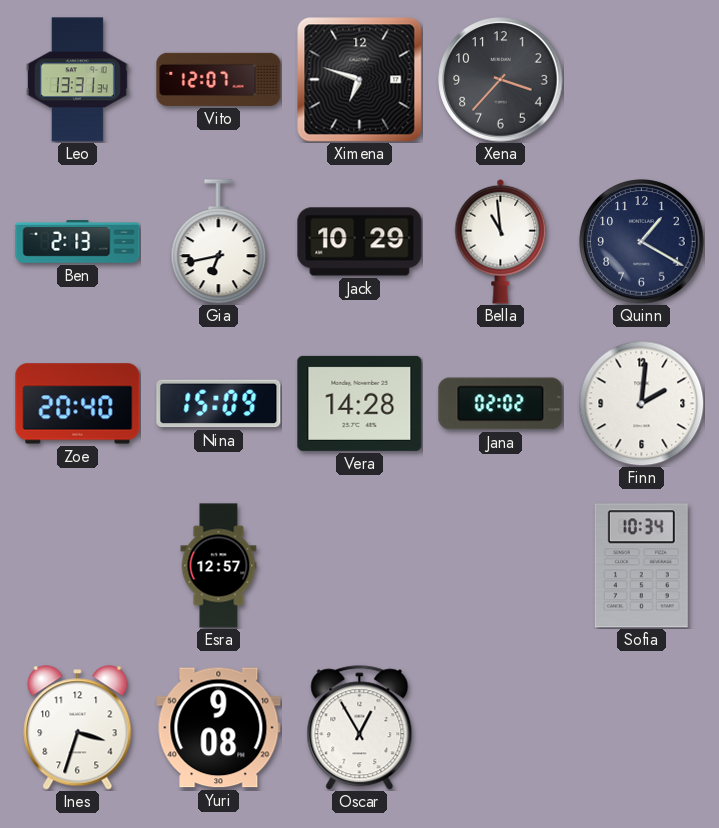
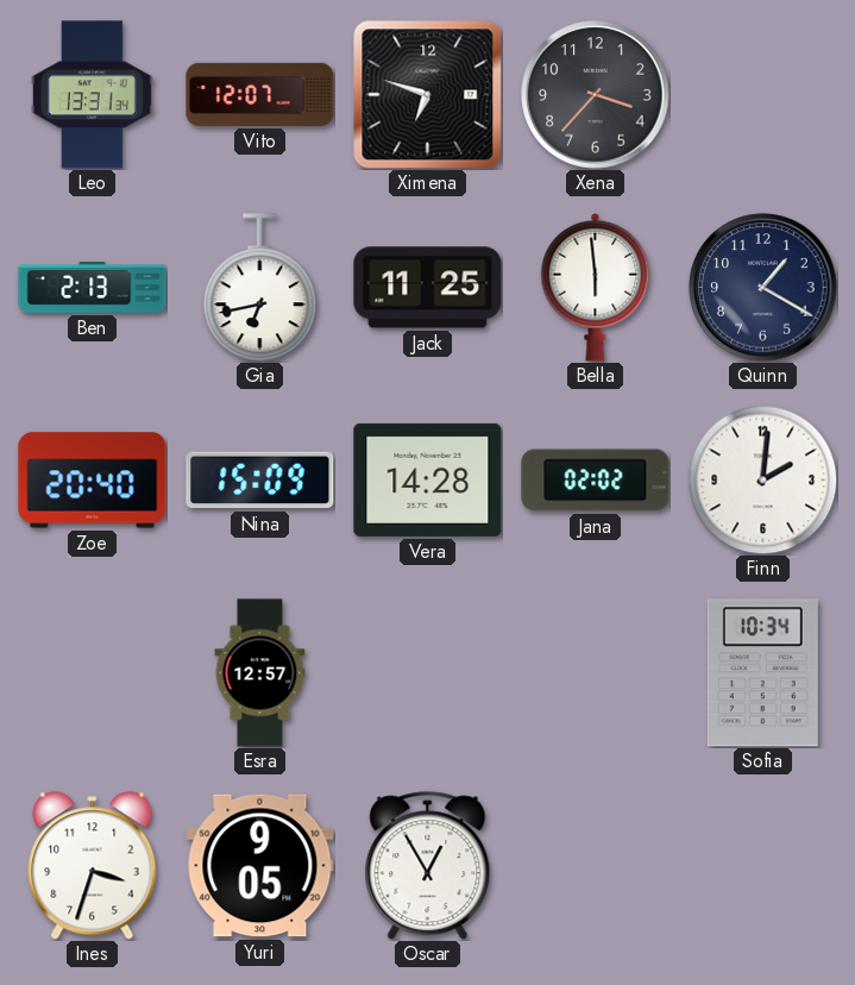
Jack: 10:29 -> 11:25 (428, 288)
Bella: 10:59 -> 5:59 (596, 287)
Yuri: 9:08 -> 9:05 (260, 866)
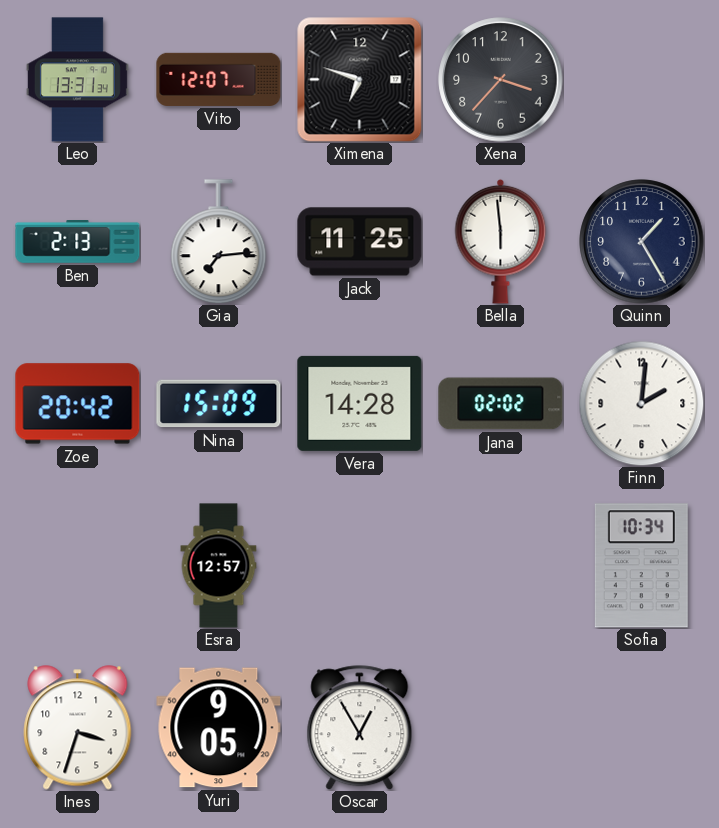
Gia: 6:43 -> 7:14 (219, 242)
Quinn: 1:20 -> 1:25 (642, 242)
Zoe: 20:40 -> 20:42 (78, 404)
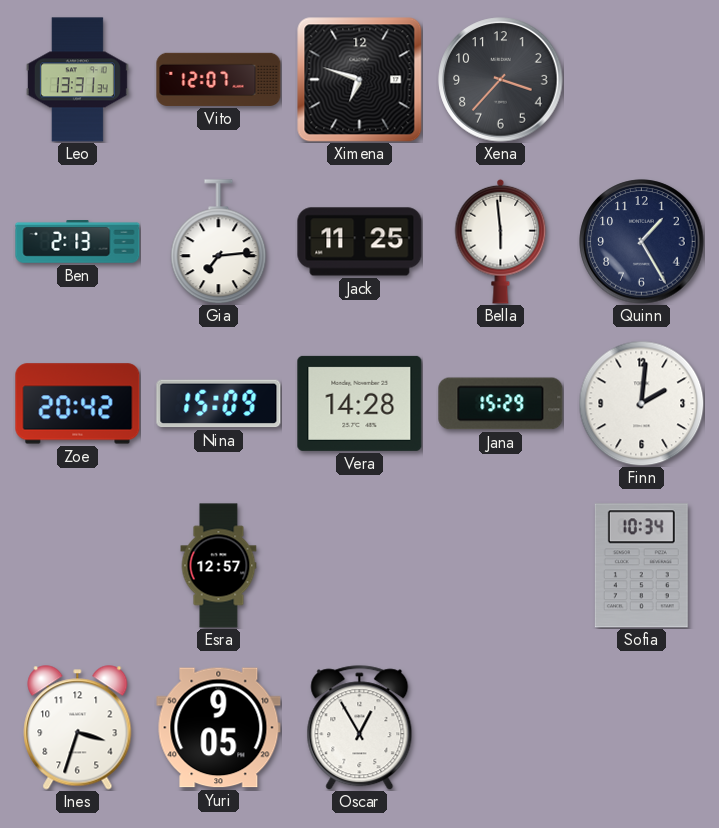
Jana: 02:02 -> 15:29 (501, 404)
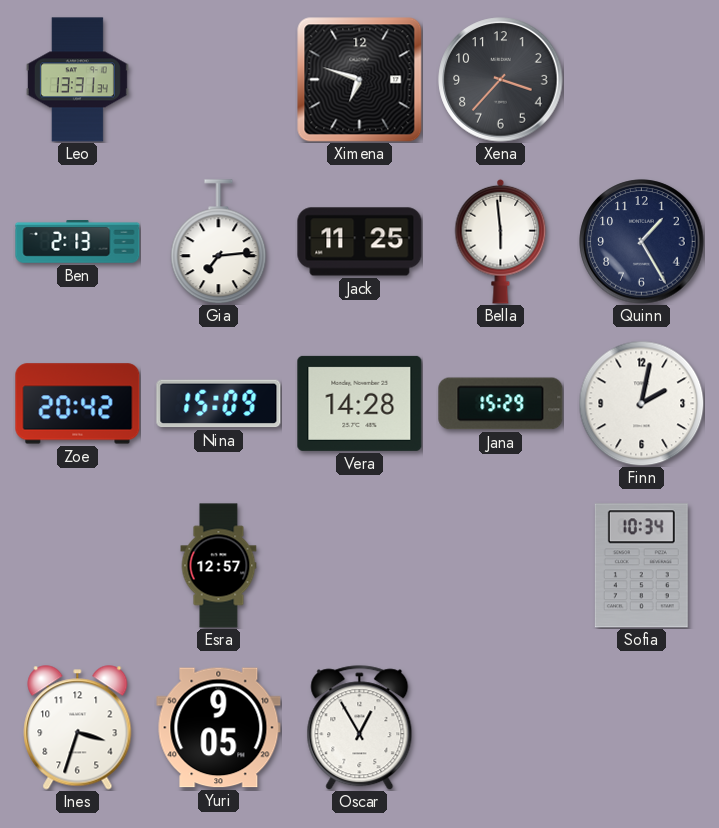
Vito: 12:07 -> none (219, 79)
Finn: 2:01 -> 2:02 (641, 403)
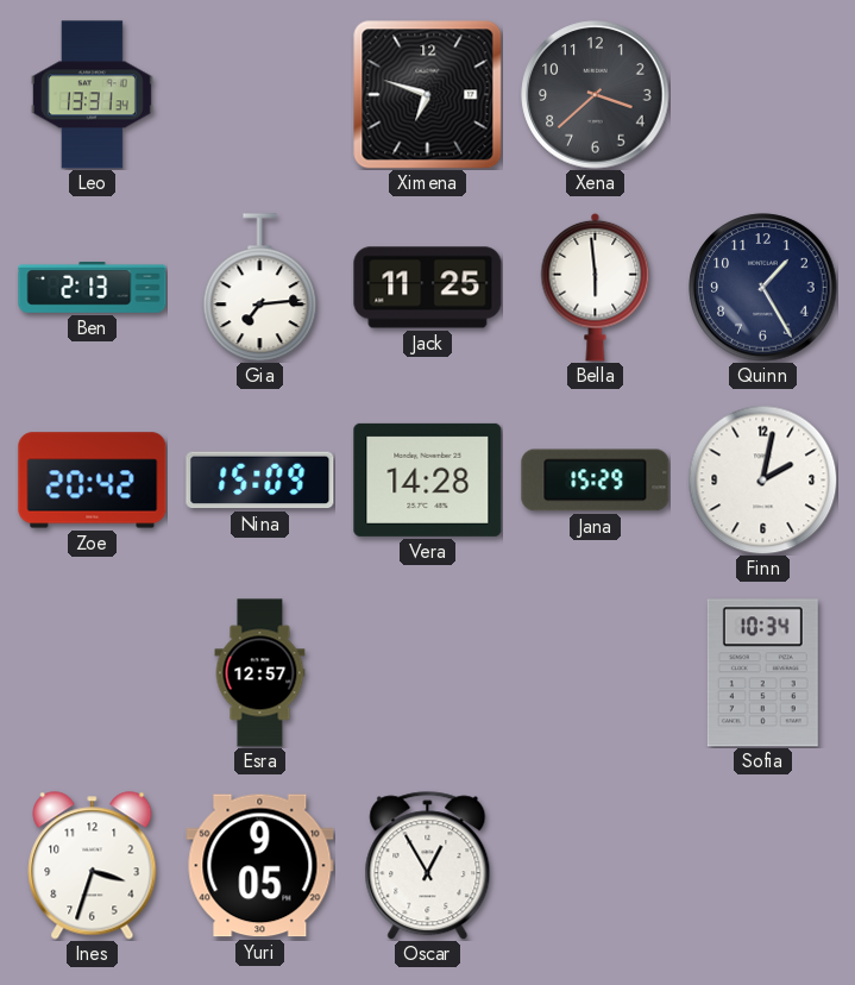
Xena: 3:37 -> 3:38 (596, 95)
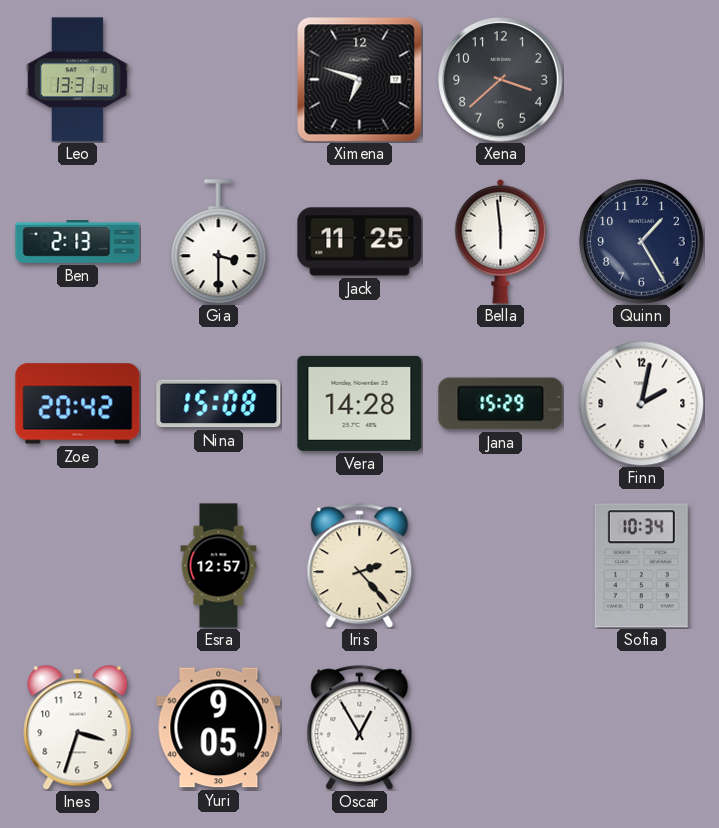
Gia: 7:14 -> 3:30 (219, 242)
Nina: 15:09 -> 15:08 (219, 404)
Iris: none -> 2:23 (360, 566)
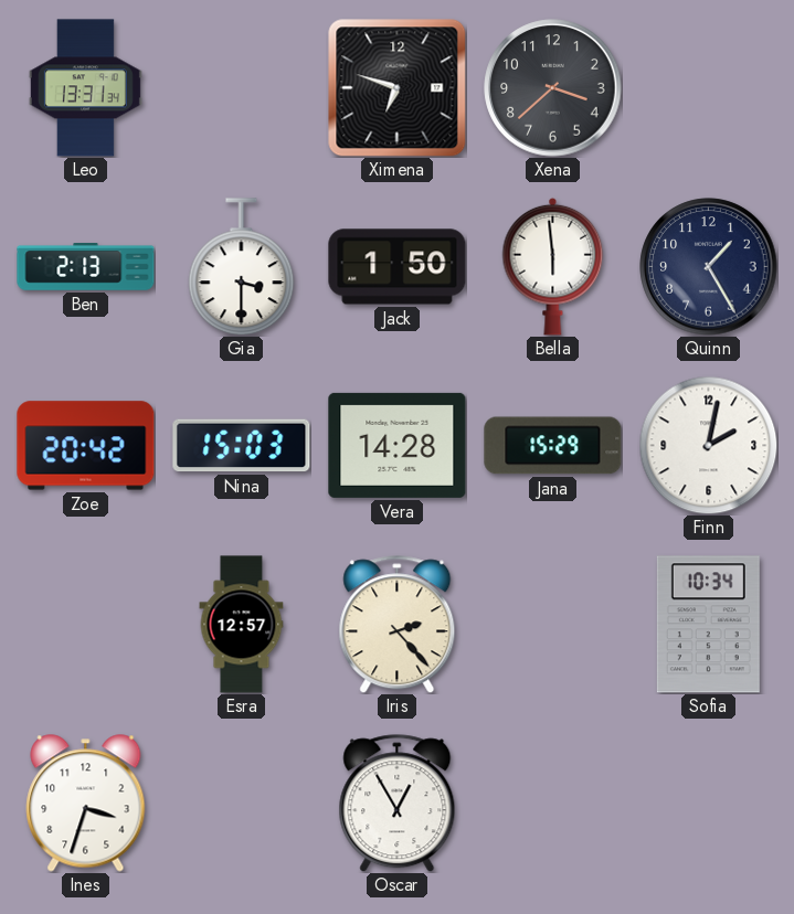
Jack: 11:25 -> 1:50 (398, 267)
Nina: 15:08 -> 15:03 (242, 446)
Yuri: 9:05 -> none (219, 728)
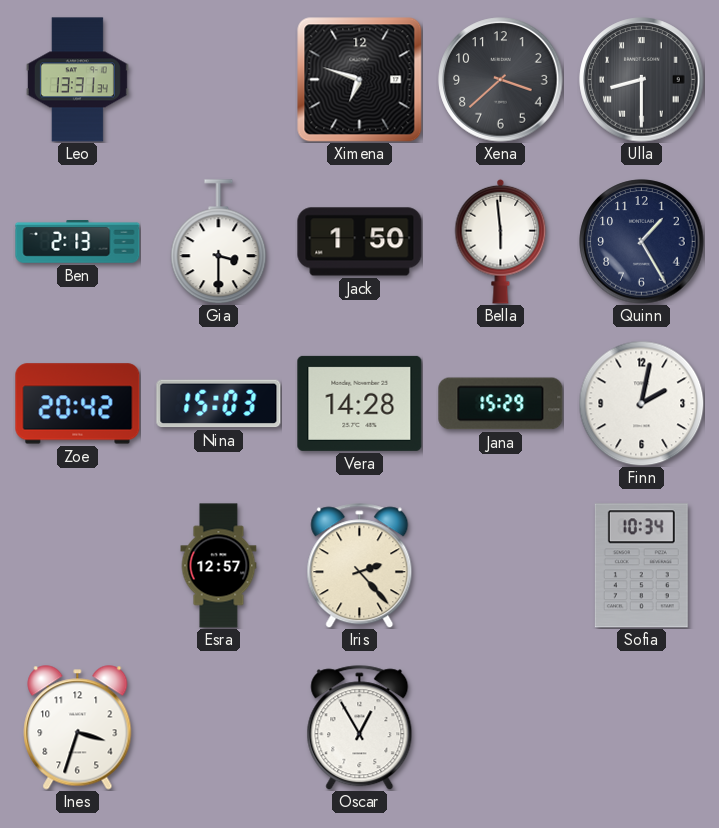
Ulla: none -> 8:30 (642, 80)
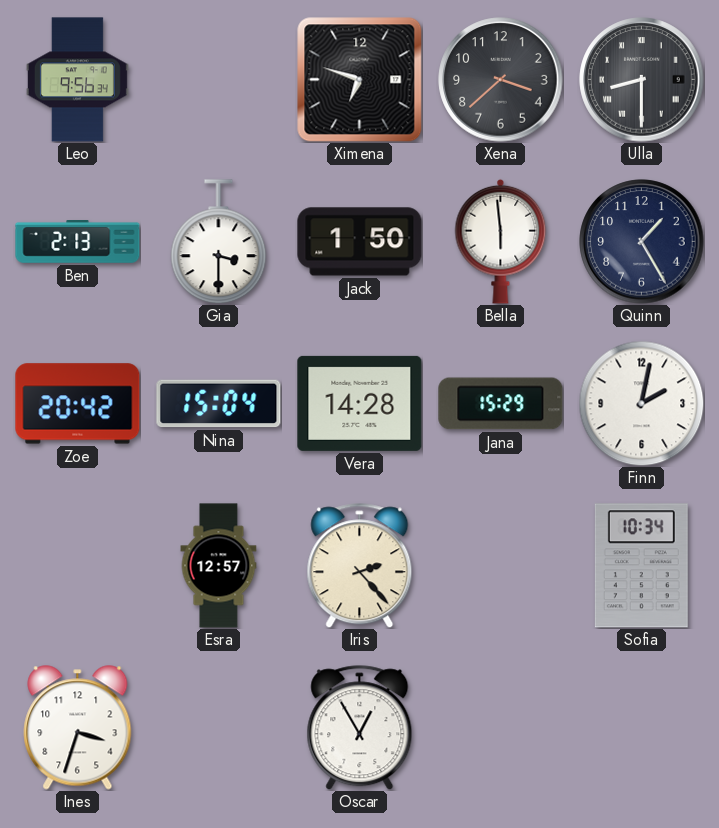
Leo: 13:31 -> 9:56 (77, 80)
Nina: 15:03 -> 15:04 (219, 404)
